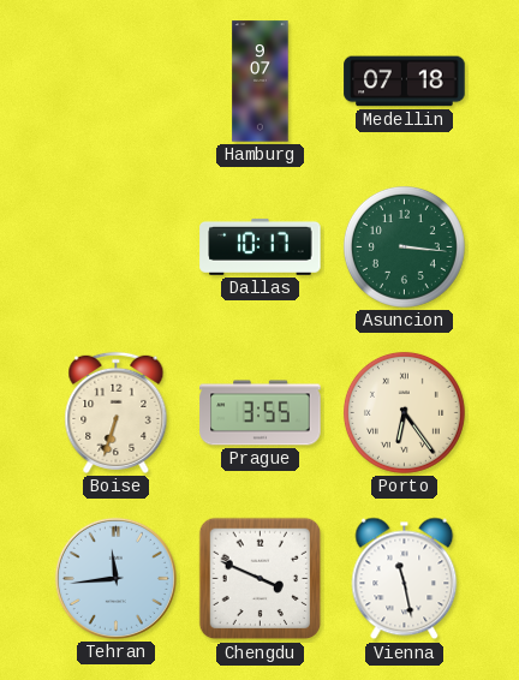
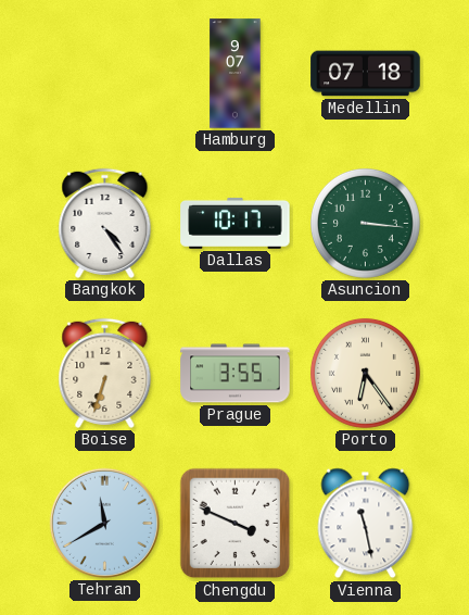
Bangkok: none -> 4:24 (105, 223)
Tehran: 11:44 -> 11:40 (104, 523)
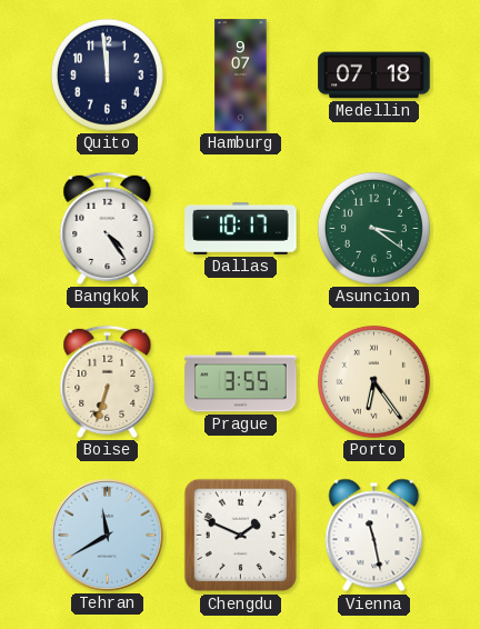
Quito: none -> 11:59 (107, 74)
Asuncion: 3:16 -> 3:21 (373, 228)
Chengdu: 3:49 -> 1:49 (241, 536)
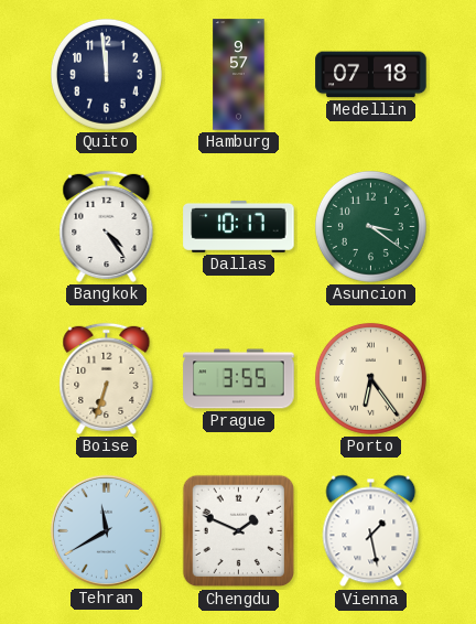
Hamburg: 9:07 -> 9:57 (239, 75)
Vienna: 11:28 -> 1:28 (371, 531)
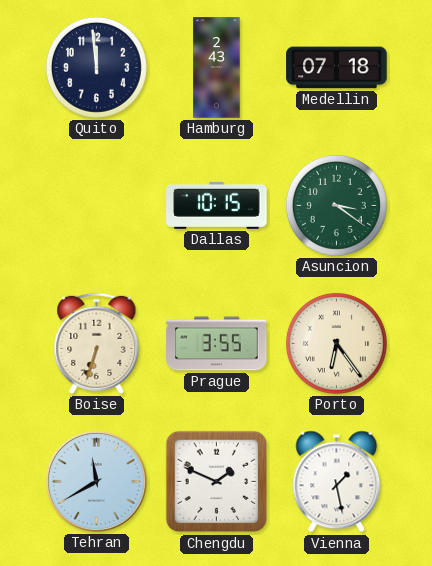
Hamburg: 9:57 -> 2:43 (217, 68)
Bangkok: 4:24 -> none (107, 226)
Dallas: 10:17 -> 10:15 (217, 205)
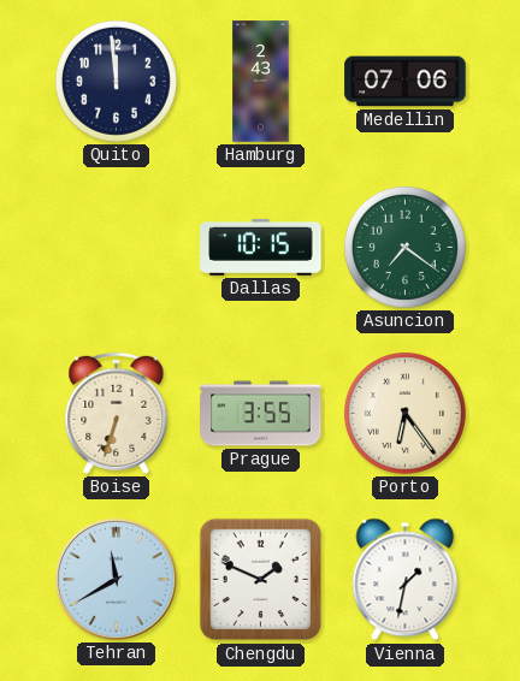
Medellin: 07:18 -> 07:06 (406, 82)
Asuncion: 3:21 -> 7:21 (404, 247)
Vienna: 1:28 -> 1:32 (406, 580)
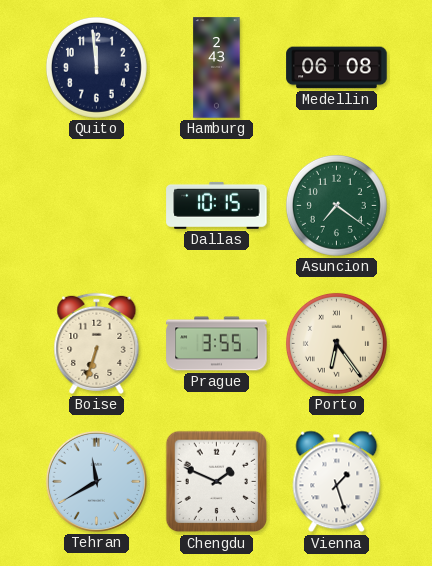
Medellin: 07:06 -> 06:08 (337, 68)
Vienna: 1:32 -> 1:27 (337, 482)
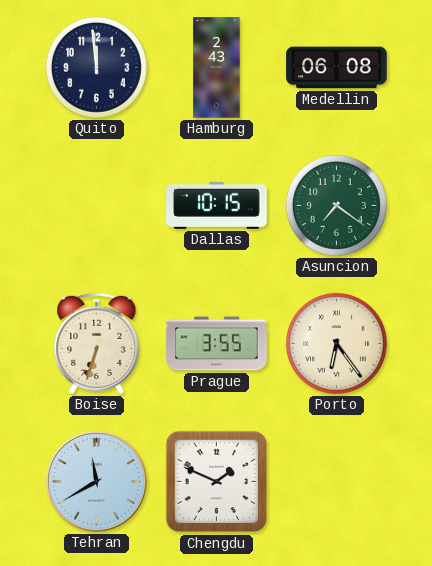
Vienna: 1:27 -> none (337, 482)
